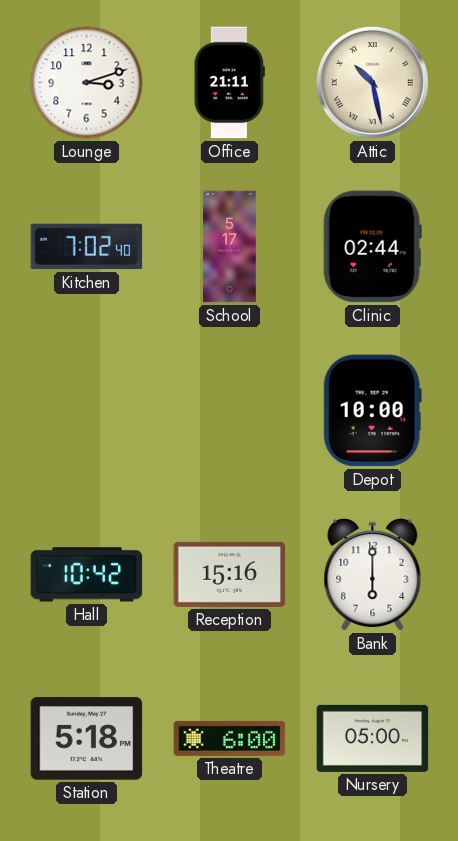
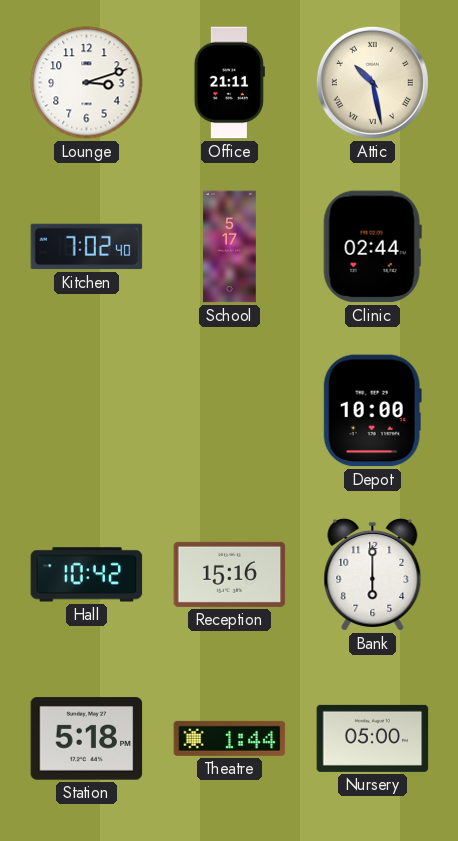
Theatre: 6:00 -> 1:44 (230, 738)
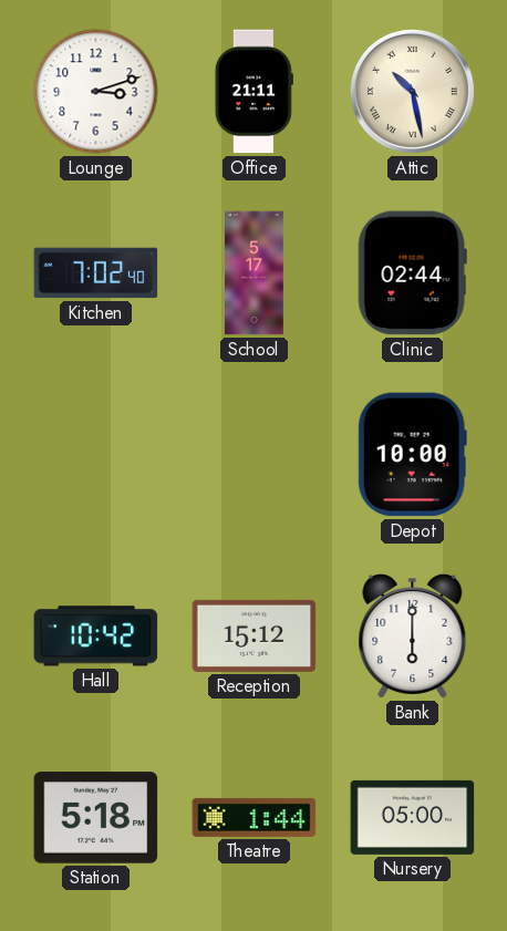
Reception: 15:16 -> 15:12 (255, 635)
